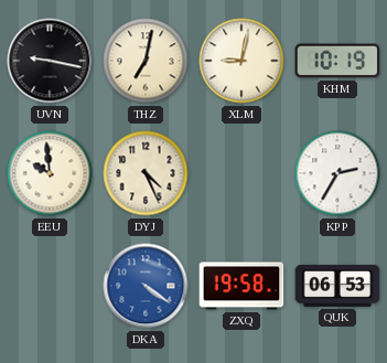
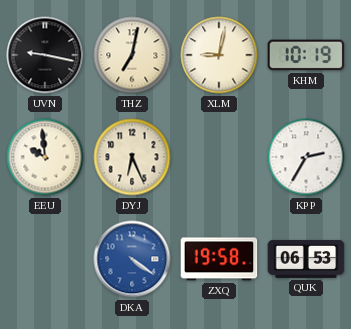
DYJ: 4:26 -> 6:26 (132, 157)
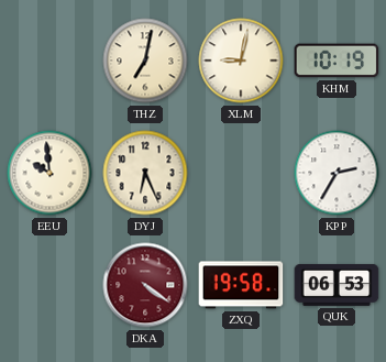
UVN: 9:17 -> none (45, 55)
DKA dial: blue -> burgundy (145, 285)
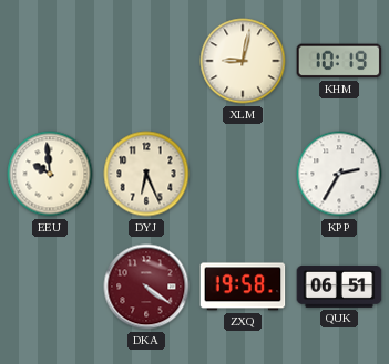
THZ: 7:02 -> none (145, 61)
QUK: 06:53 -> 06:51 (339, 287)
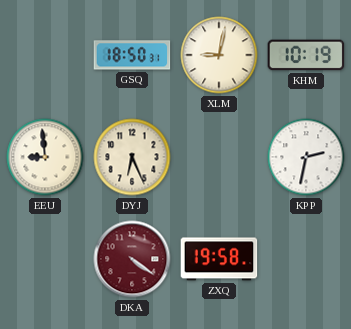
GSQ: none -> 18:50 (132, 55)
EEU: 9:59 -> 8:59 (45, 157)
KPP: 2:35 -> 2:32 (306, 157)
QUK: 06:51 -> none (339, 287)
